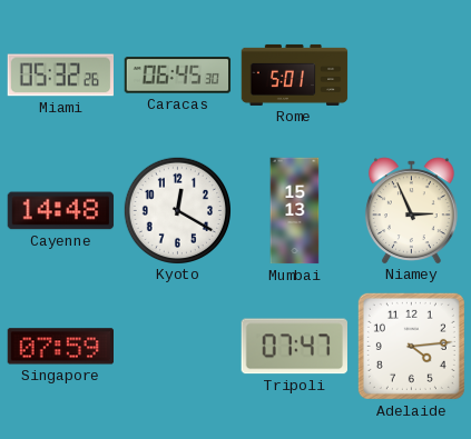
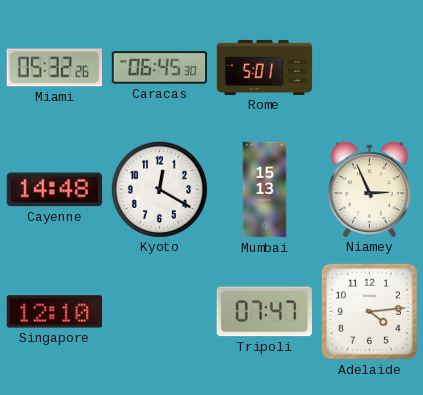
Singapore: 07:59 -> 12:10 (54, 312)
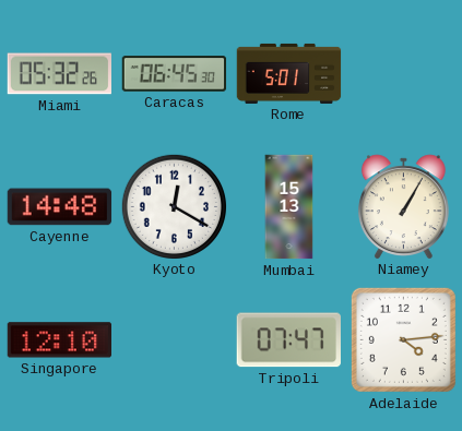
Niamey: 2:56 -> 1:05 (403, 206)
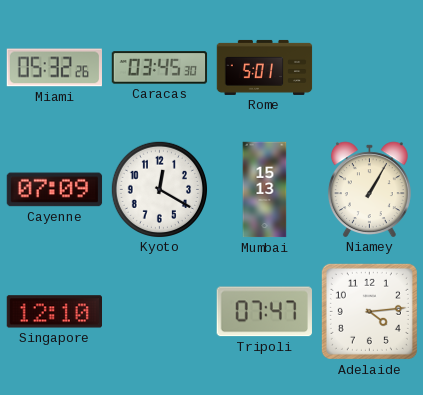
Caracas: 06:45 -> 03:45 (160, 68)
Cayenne: 14:48 -> 07:09 (55, 190)
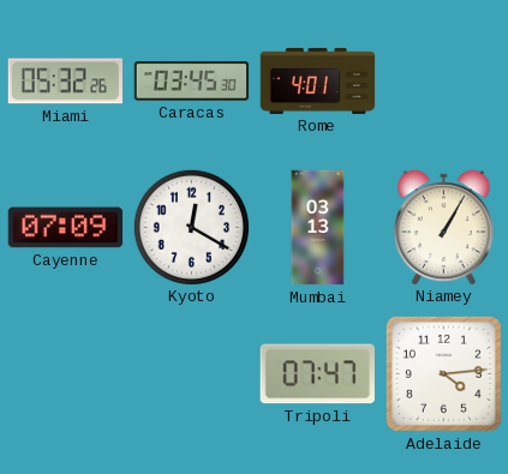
Rome: 5:01 -> 4:01 (318, 80)
Mumbai: 15:13 -> 03:13 (318, 228)
Singapore: 12:10 -> none (54, 312)
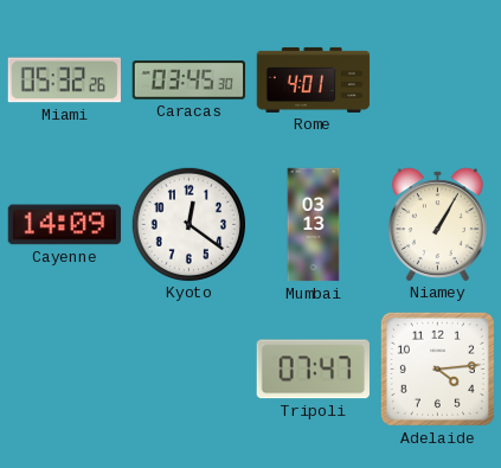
Cayenne: 07:09 -> 14:09 (65, 225)
Kyoto: 12:20 -> 12:21 (188, 224)
